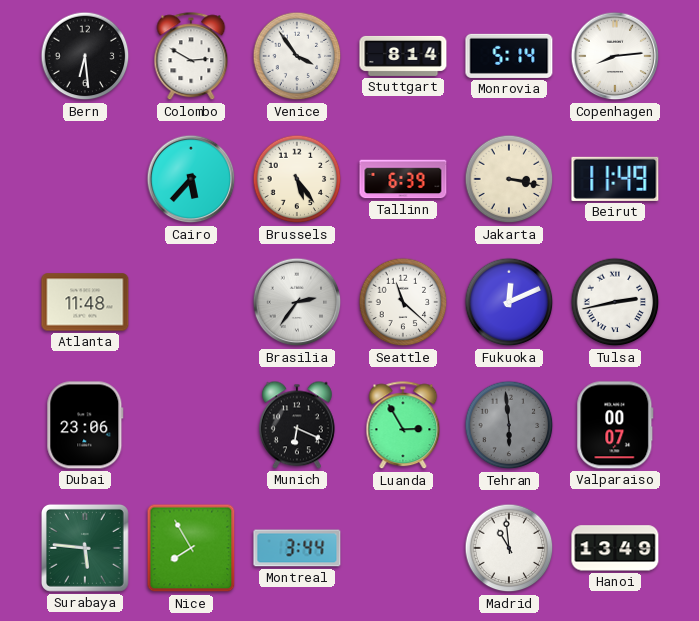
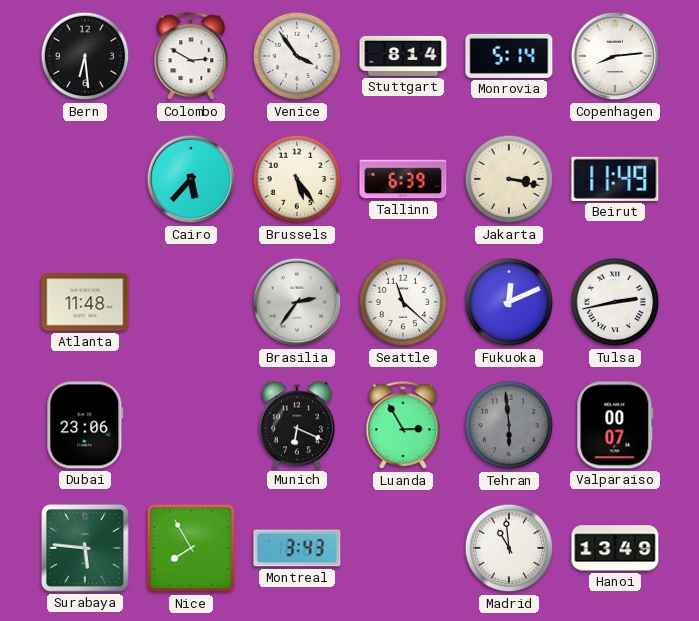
Montreal: 3:44 -> 3:43 (297, 548)
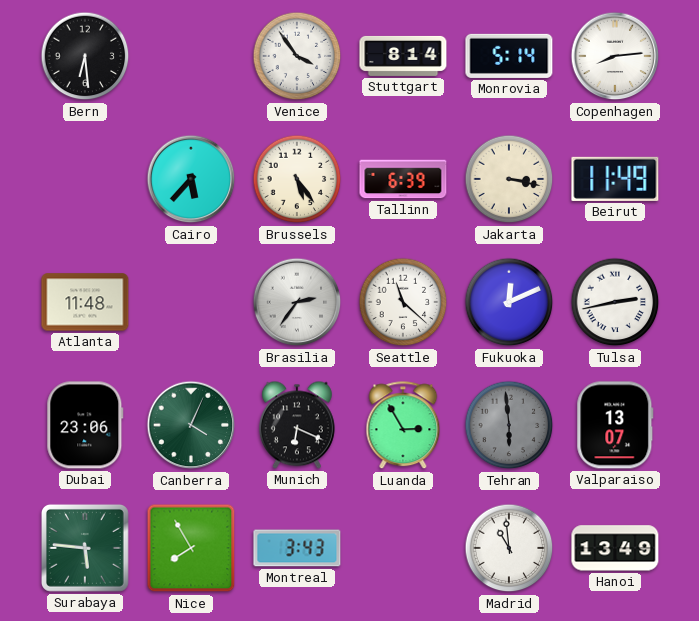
Colombo: 2:50 -> none (191, 57)
Canberra: none -> 4:04 (191, 425)
Valparaiso: 00:07 -> 13:07 (615, 425)
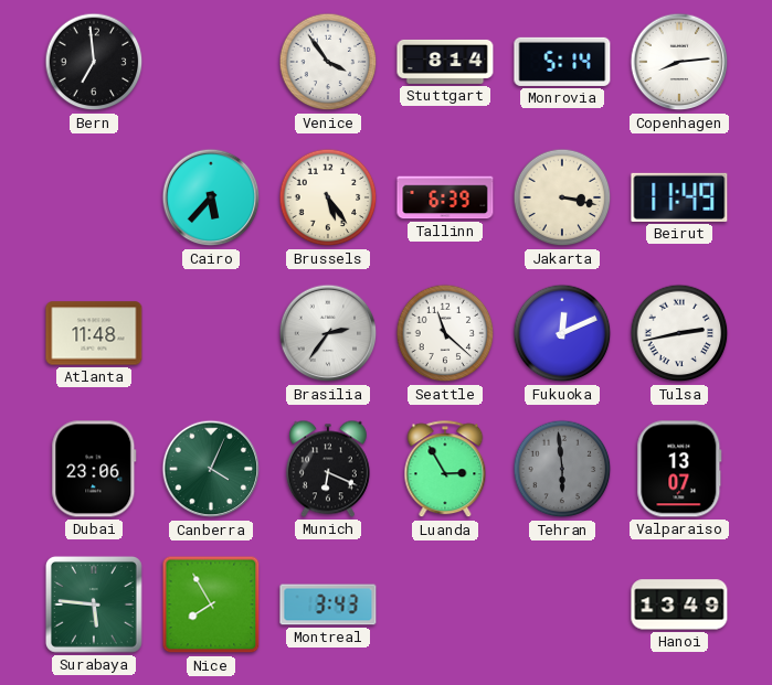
Bern: 6:29 -> 6:59 (94, 62)
Madrid: 10:59 -> none (509, 548)
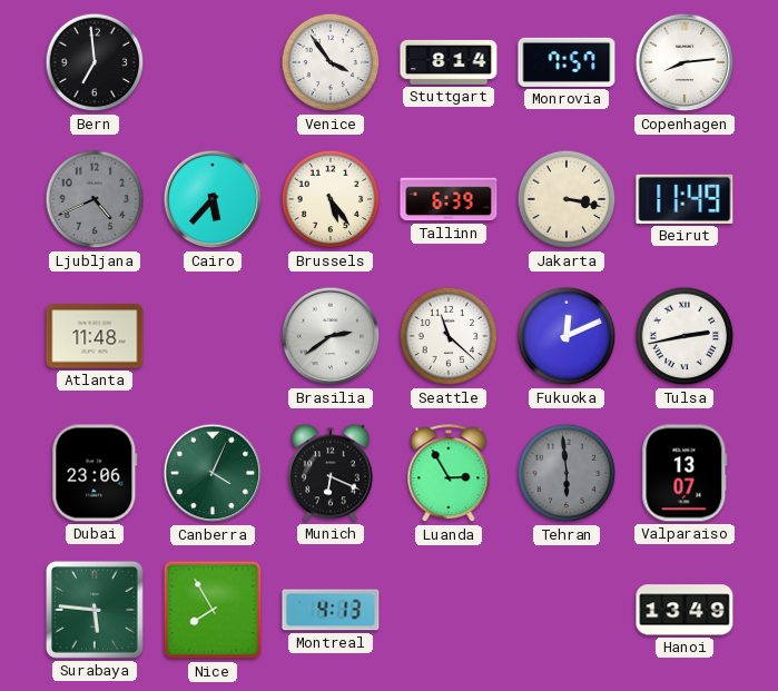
Monrovia: 5:14 -> 7:57 (567, 62)
Ljubljana: none -> 4:41 (95, 199)
Brasilia: 2:36 -> 2:39 (331, 336)
Montreal: 3:43 -> 4:13 (331, 610)
